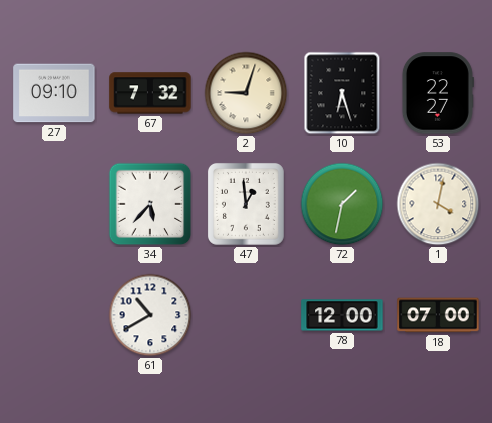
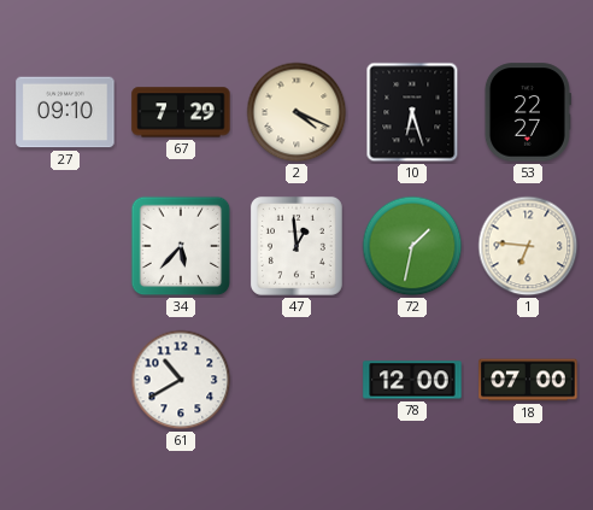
67: 7:32 -> 7:29 (181, 112)
2: 9:03 -> 4:19 (296, 112)
1: 4:02 -> 6:46 (528, 246)
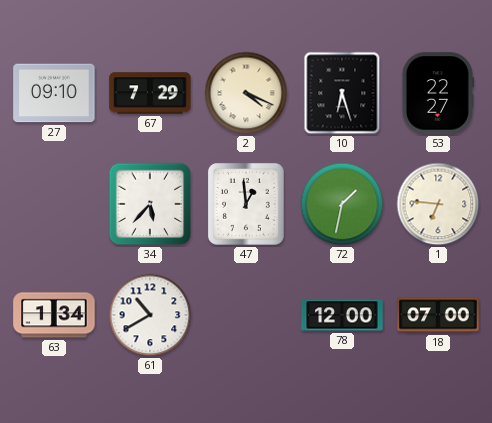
63: none -> 1:34 (54, 315)
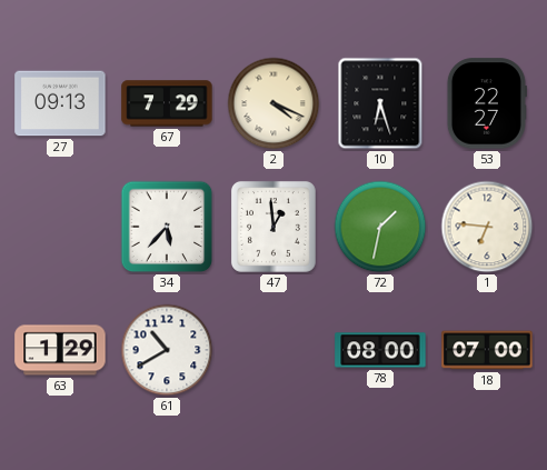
27: 09:10 -> 09:13 (60, 103)
63: 1:34 -> 1:29 (60, 350)
78: 12:00 -> 08:00 (380, 350)
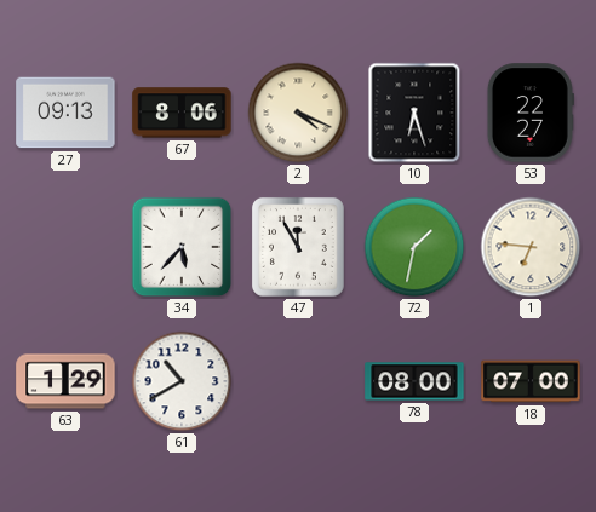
67: 7:29 -> 8:06 (182, 113)
47: 12:59 -> 11:55 (298, 247)
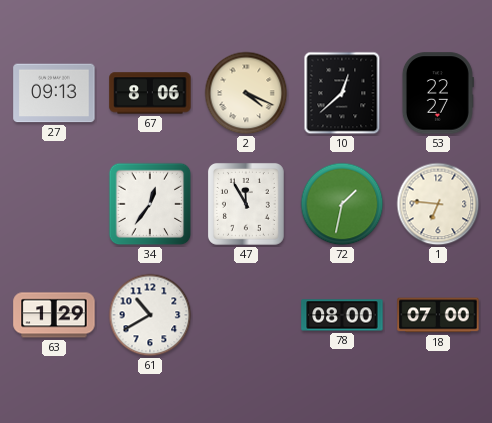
10: 6:27 -> 12:38 (342, 93)
34: 5:37 -> 12:36 (150, 204)
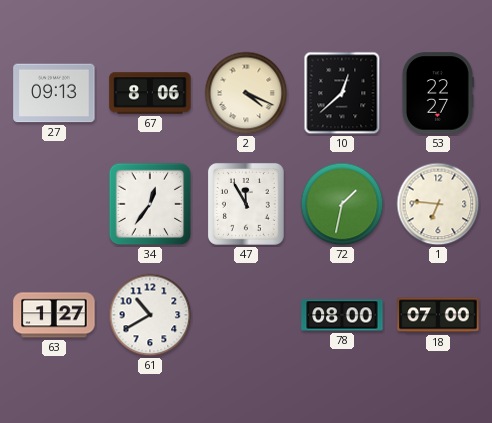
63: 1:29 -> 1:27 (54, 315)
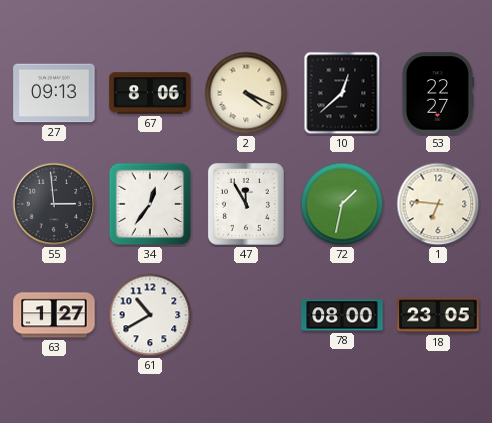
55: none -> 2:59 (54, 204)
18: 07:00 -> 23:05 (438, 315)
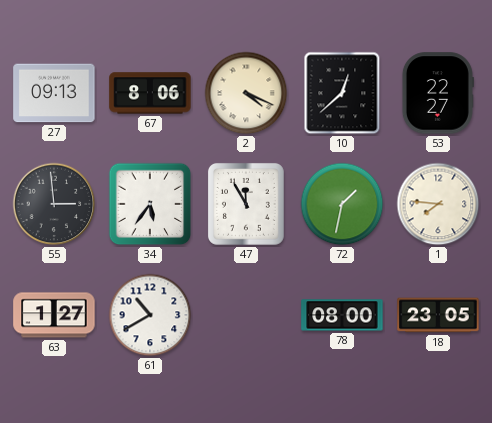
34: 12:36 -> 5:36 (150, 204)
1: 6:46 -> 7:46 (438, 204)
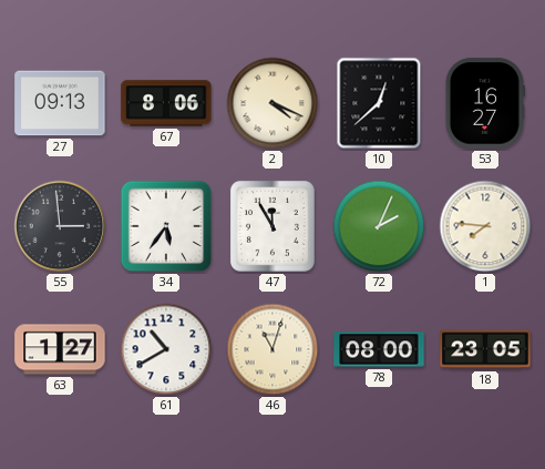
53: 22:27 -> 16:27 (484, 103)
72: 1:32 -> 2:04 (379, 226)
46: none -> 11:03 (272, 349)
